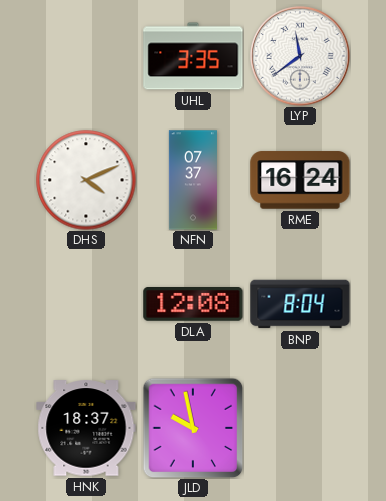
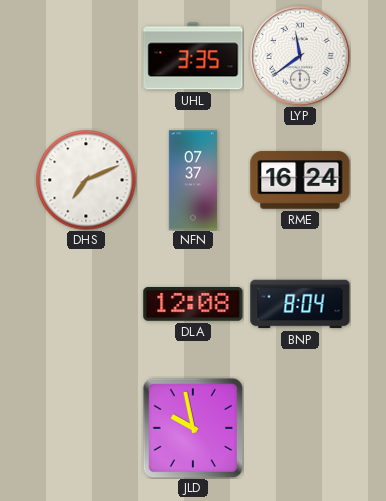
DHS: 4:11 -> 7:11 (86, 180)
HNK: 18:37 -> none (86, 428)
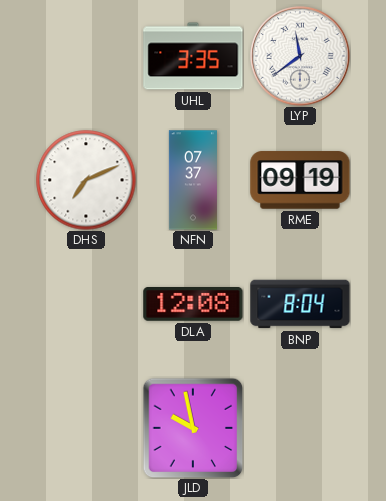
RME: 16:24 -> 09:19 (300, 180)
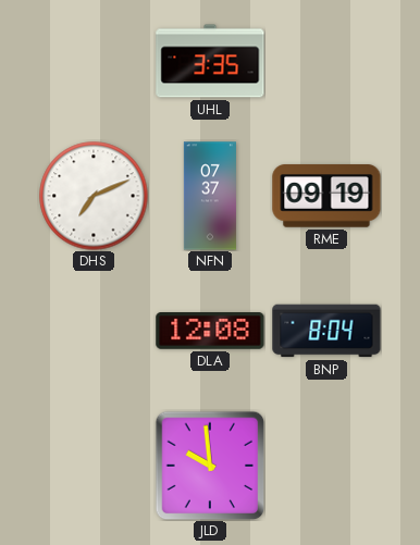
LYP: 11:39 -> none (300, 56)
JLD: 9:58 -> 9:59 (210, 466)
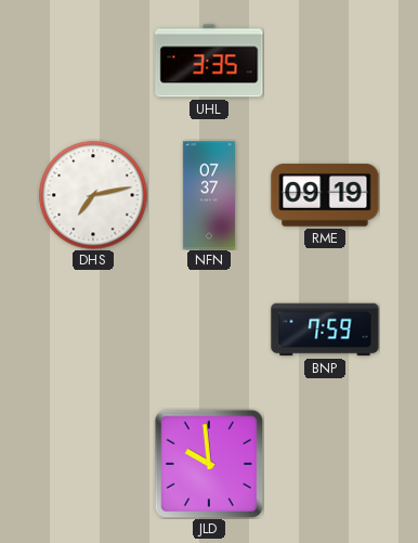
DHS: 7:11 -> 7:13 (93, 195)
DLA: 12:08 -> none (210, 332)
BNP: 8:04 -> 7:59 (325, 329)
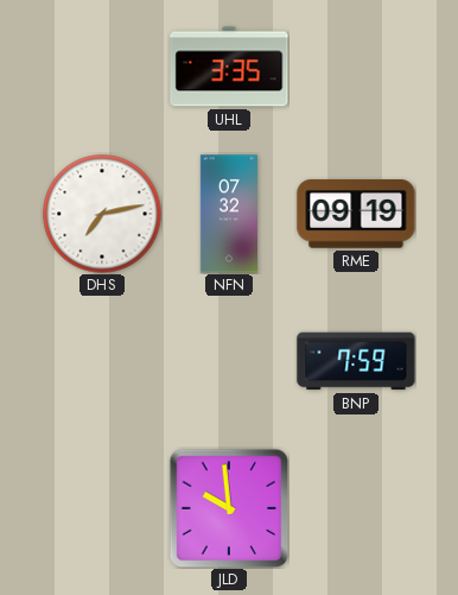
NFN: 07:37 -> 07:32 (229, 214)
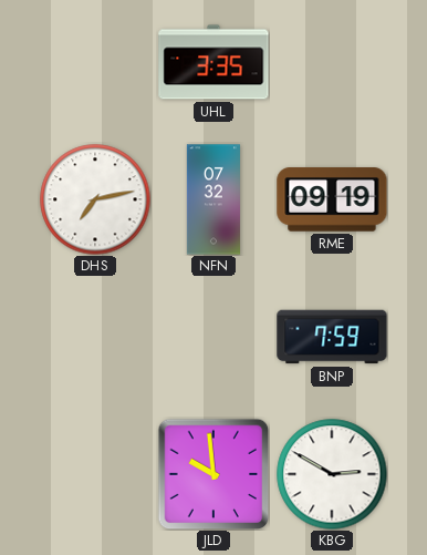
KBG: none -> 2:50 (332, 474)
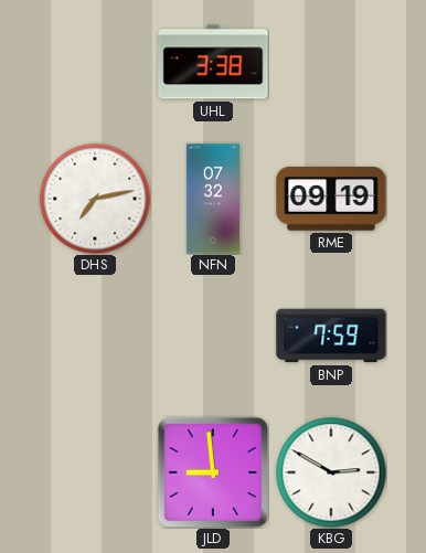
UHL: 3:35 -> 3:38 (213, 62)
JLD: 9:59 -> 8:59 (213, 472)
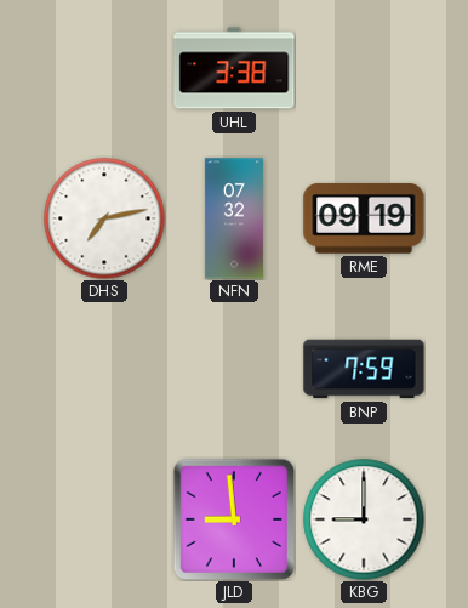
KBG: 2:50 -> 9:00 (364, 519)
